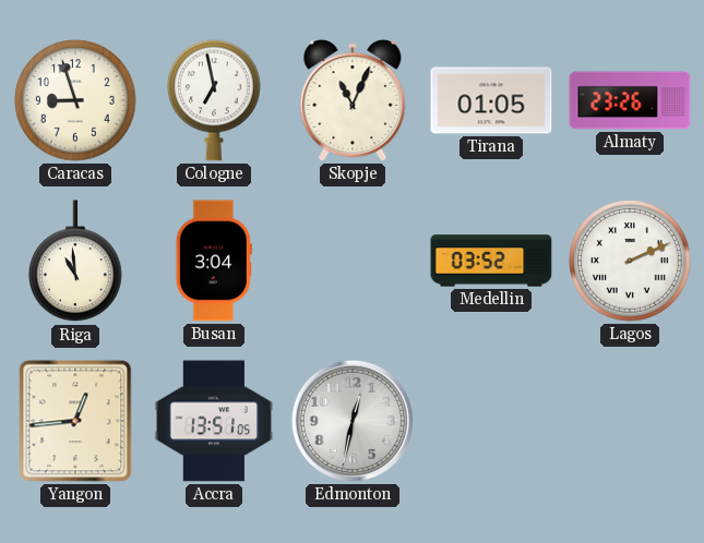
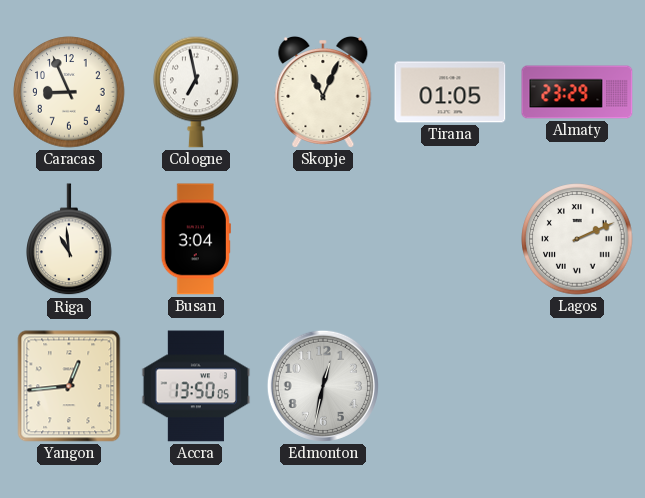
Caracas: 8:57 -> 8:56 (69, 92)
Almaty: 23:26 -> 23:29 (577, 92)
Medellin: 03:52 -> none (491, 261)
Accra: 13:51 -> 13:50 (196, 386)
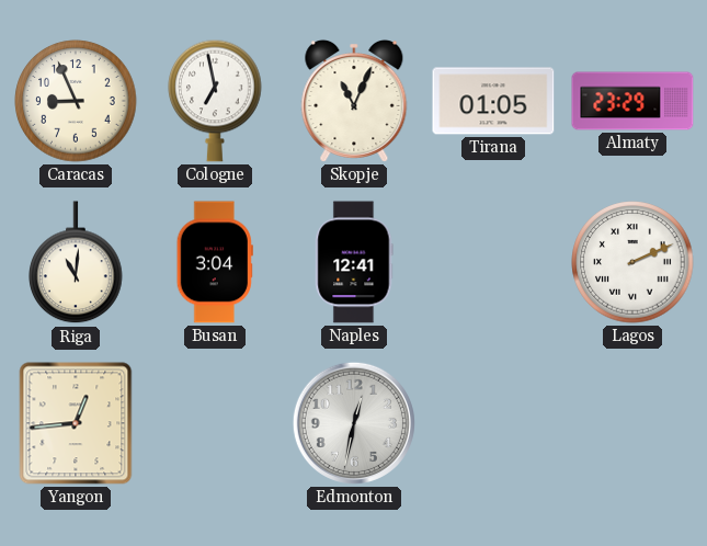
Riga: 10:59 -> 11:01 (76, 263)
Naples: none -> 12:41 (354, 262)
Accra: 13:50 -> none (196, 386)
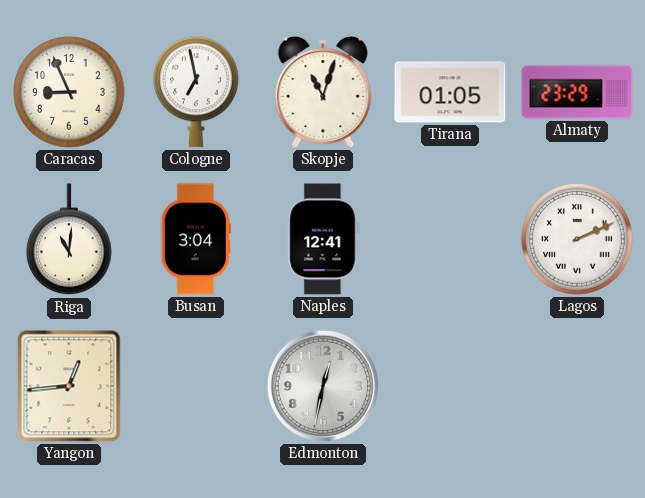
Skopje: 11:04 -> 11:03 (323, 92)
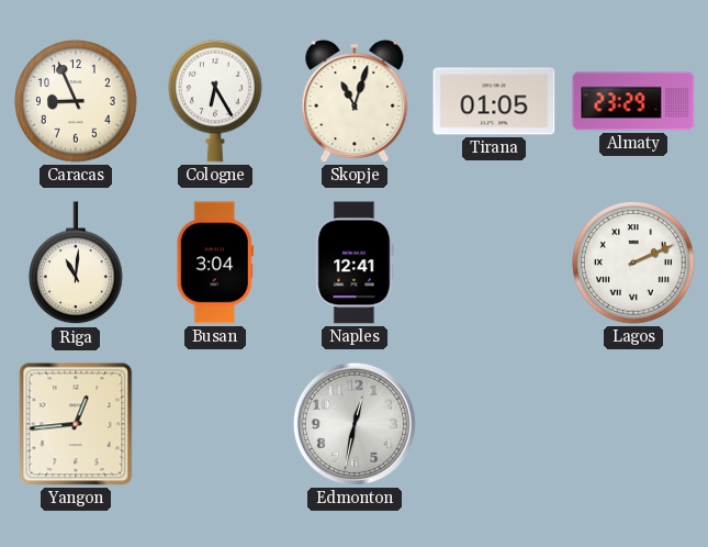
Cologne: 6:58 -> 6:25 (215, 101)
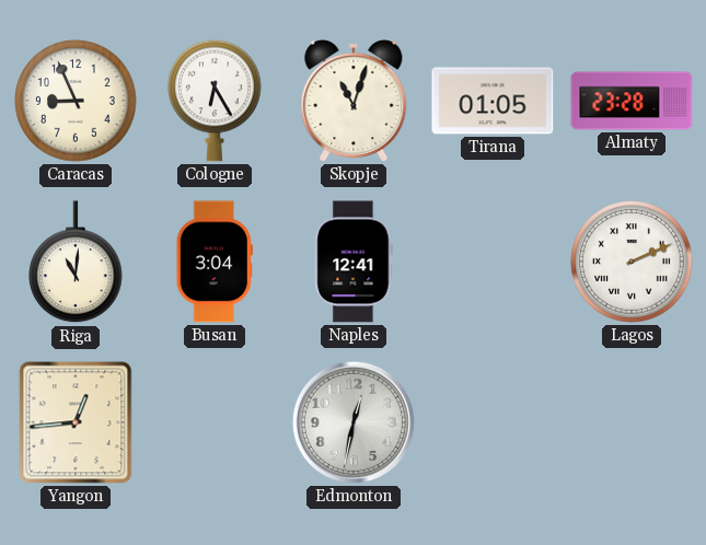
Almaty: 23:29 -> 23:28 (632, 101)
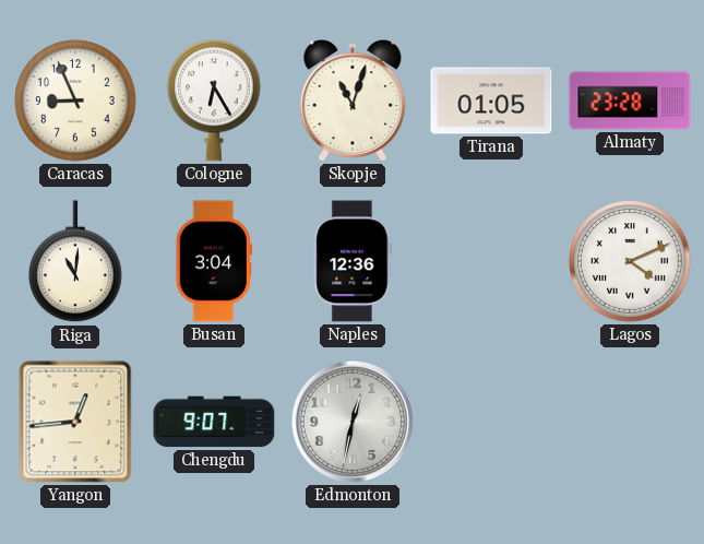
Naples: 12:41 -> 12:36 (353, 261)
Lagos: 2:11 -> 4:11 (630, 261)
Chengdu: none -> 9:07 (214, 422)
